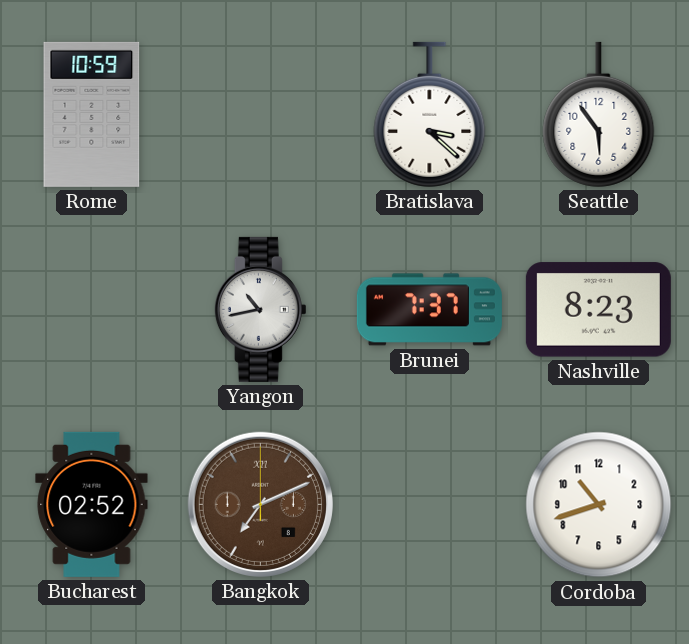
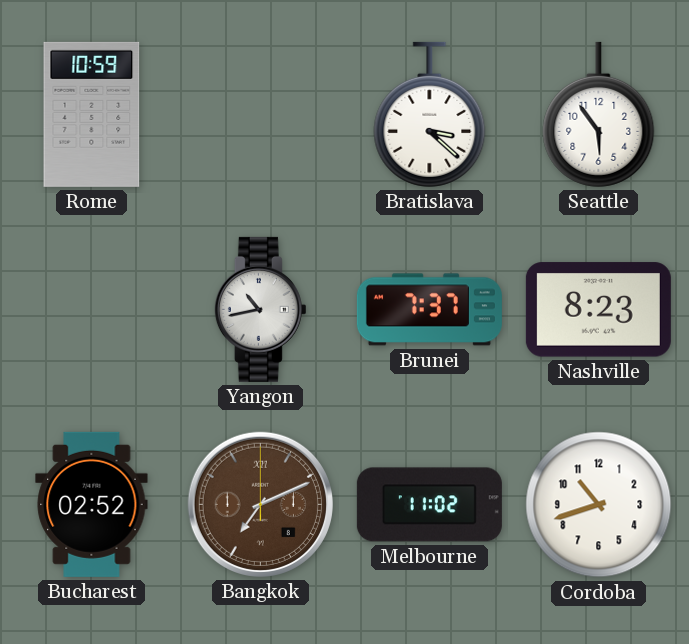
Melbourne: none -> 11:02 (429, 505)
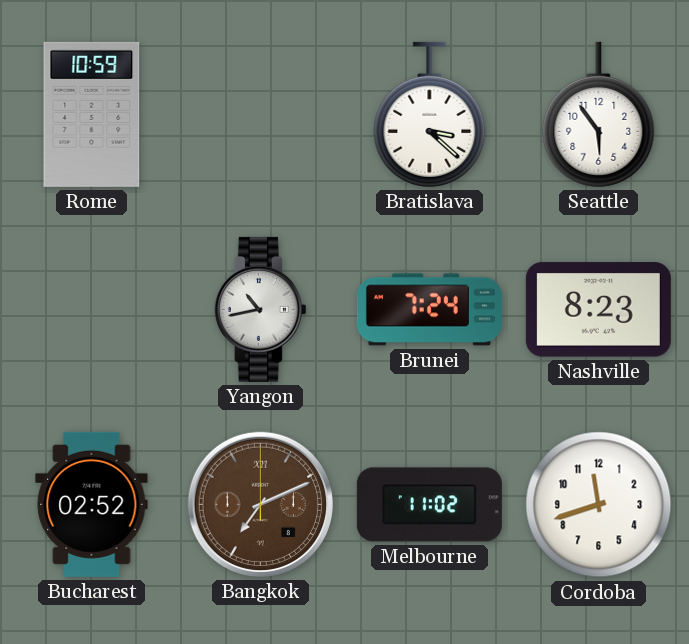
Brunei: 7:37 -> 7:24 (429, 310)
Cordoba: 10:42 -> 11:42 (599, 505)
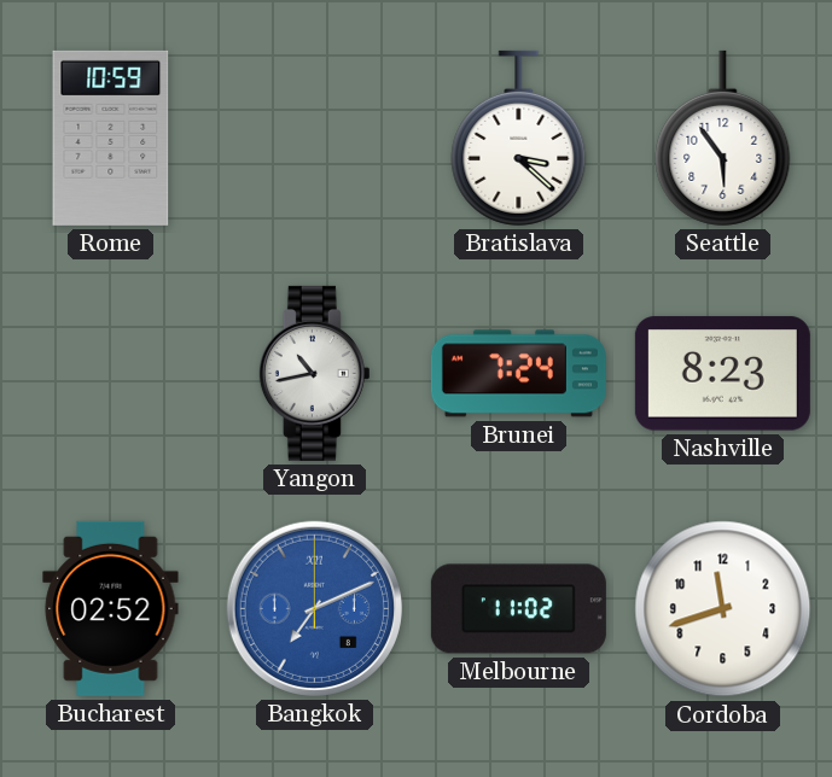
Bangkok dial: brown -> blue (314, 608)
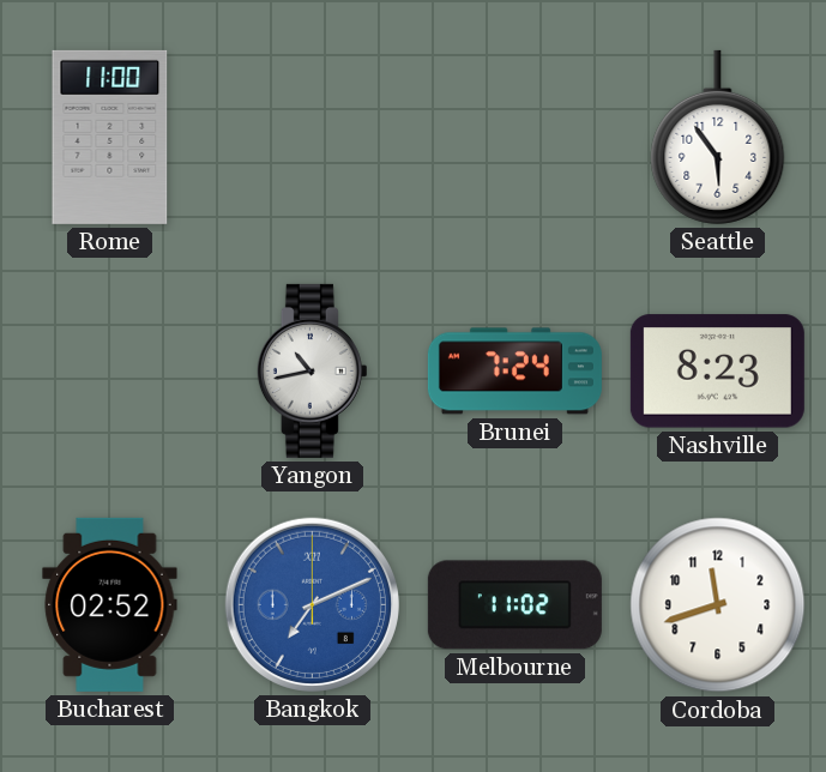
Rome: 10:59 -> 11:00 (110, 137)
Bratislava: 3:22 -> none (519, 138)
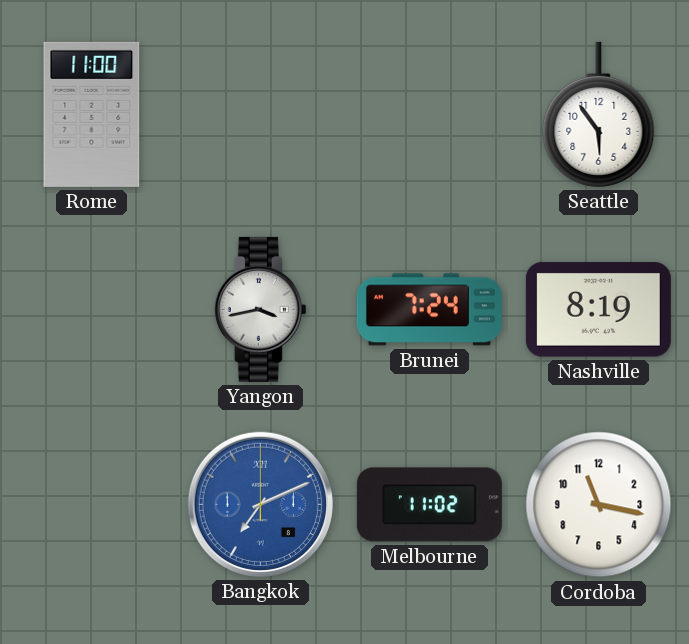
Yangon: 10:43 -> 3:43 (260, 309)
Nashville: 8:23 -> 8:19 (598, 310)
Bucharest: 02:52 -> none (110, 604)
Cordoba: 11:42 -> 11:17 (599, 505)
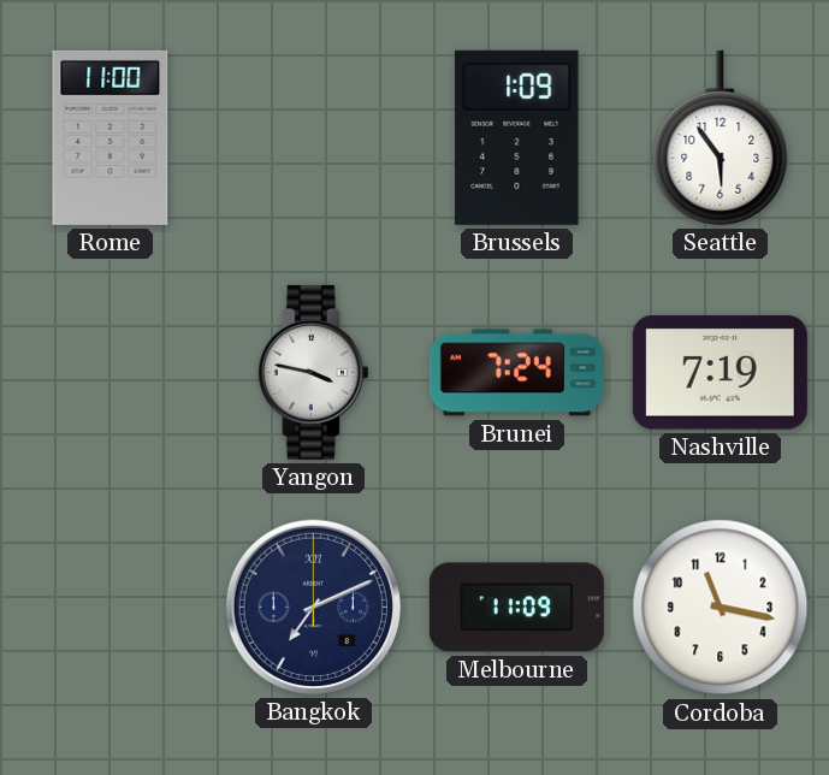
Brussels: none -> 1:09 (517, 137)
Yangon: 3:43 -> 3:47 (313, 372)
Nashville: 8:19 -> 7:19 (720, 373)
Bangkok dial: blue -> navy (313, 607)
Melbourne: 11:02 -> 11:09 (516, 608)
